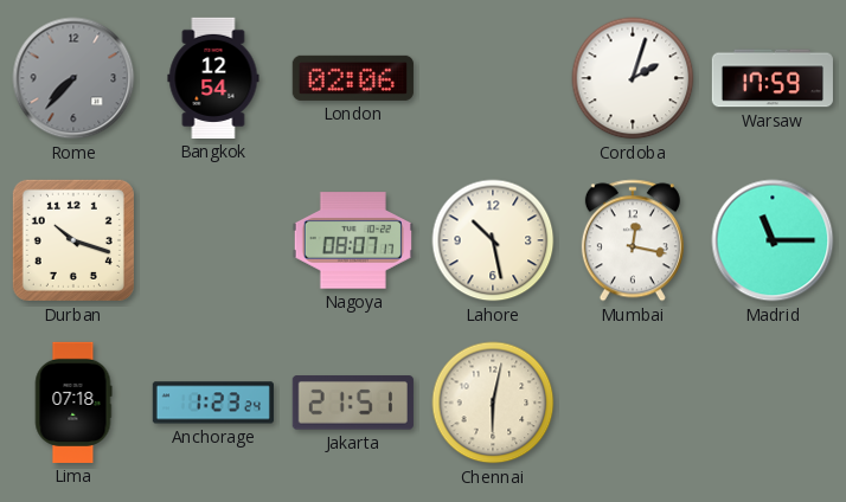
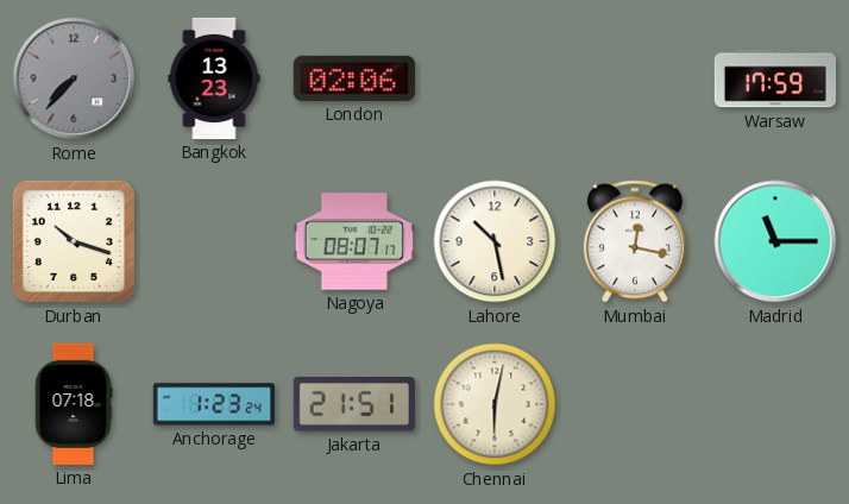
Bangkok: 12:54 -> 13:23 (214, 78)
Cordoba: 2:03 -> none (633, 78)
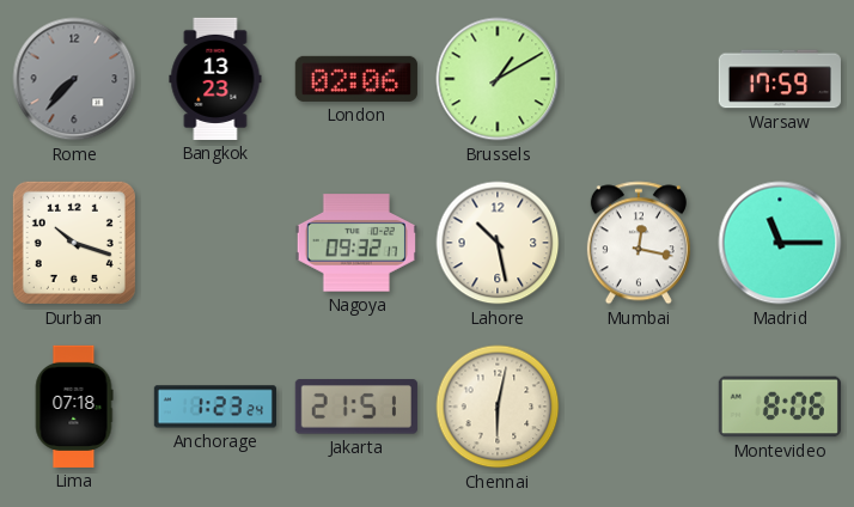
Brussels: none -> 1:10 (498, 79)
Nagoya: 08:07 -> 09:32 (356, 243)
Montevideo: none -> 8:06 (780, 407)
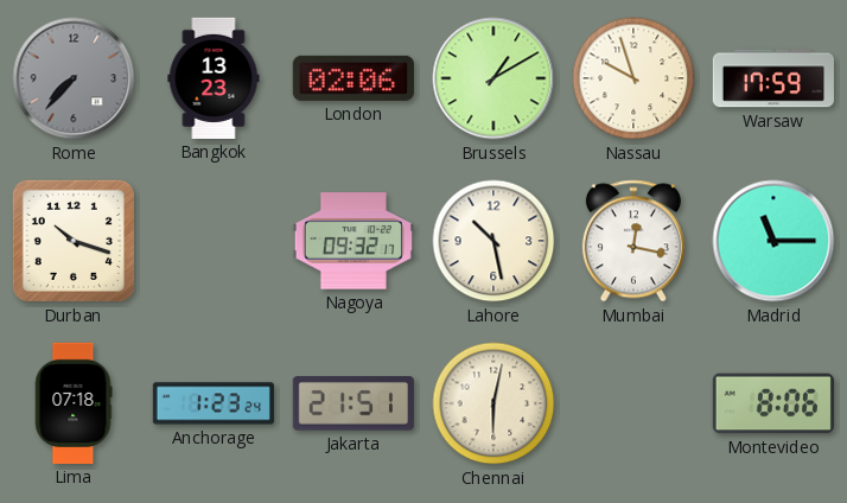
Nassau: none -> 9:57 (633, 78)
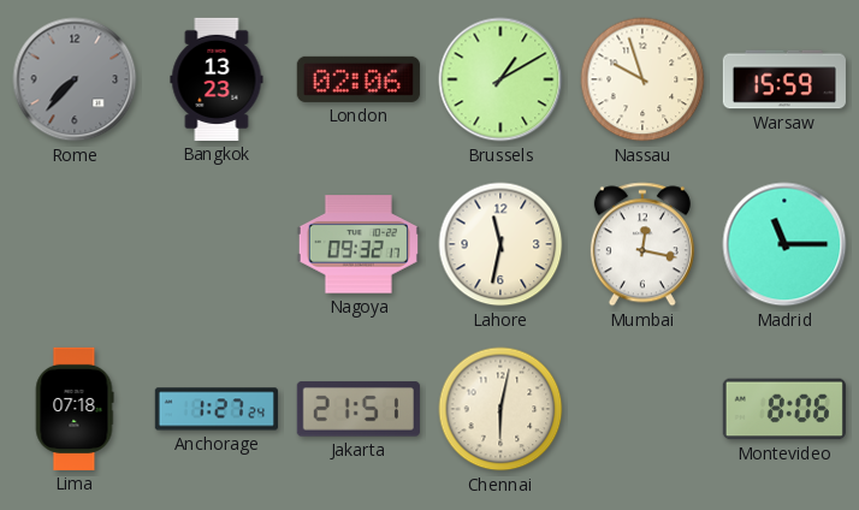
Warsaw: 17:59 -> 15:59 (784, 79)
Durban: 10:18 -> none (74, 241)
Lahore: 10:28 -> 11:32 (500, 244)
Anchorage: 1:23 -> 1:27 (217, 409)
